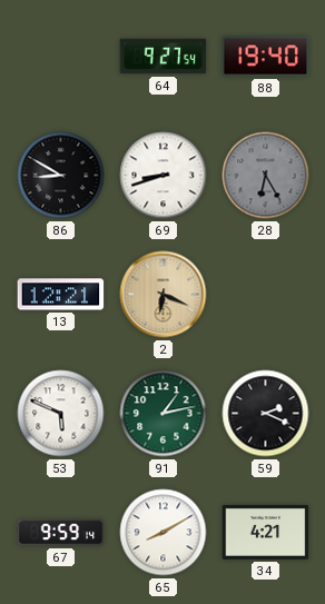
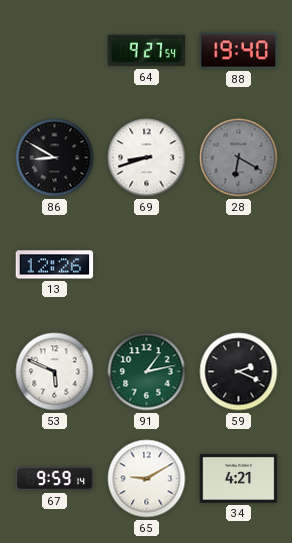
28: 6:25 -> 6:20 (239, 158)
13: 12:21 -> 12:26 (55, 265)
2: 6:19 -> none (164, 295)
65: 8:10 -> 9:10 (147, 479)
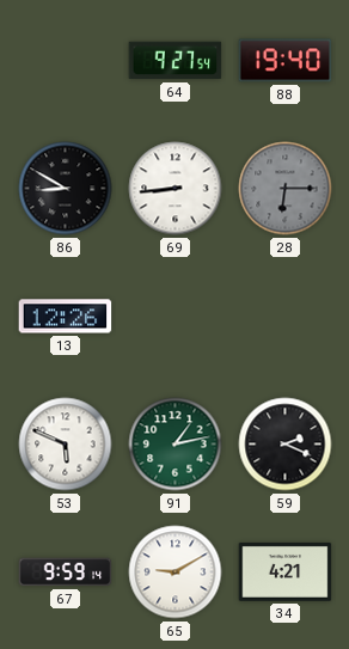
69: 8:42 -> 8:44 (176, 189)
28: 6:20 -> 6:15 (286, 189)
